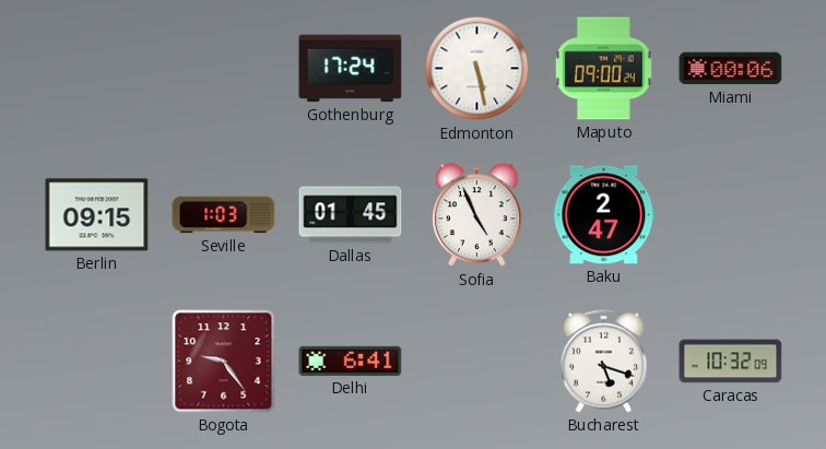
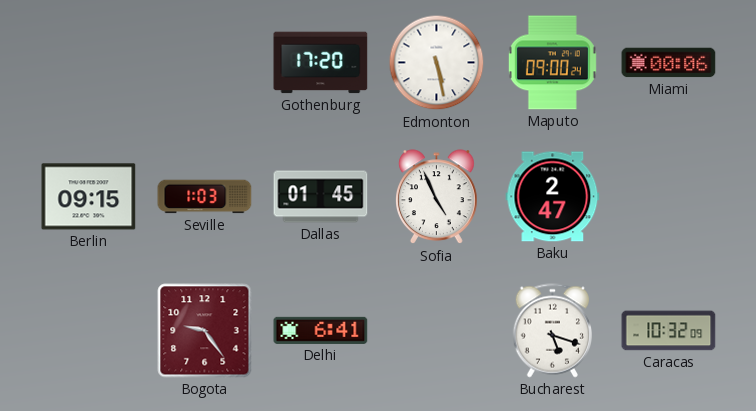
Gothenburg: 17:24 -> 17:20 (321, 63)
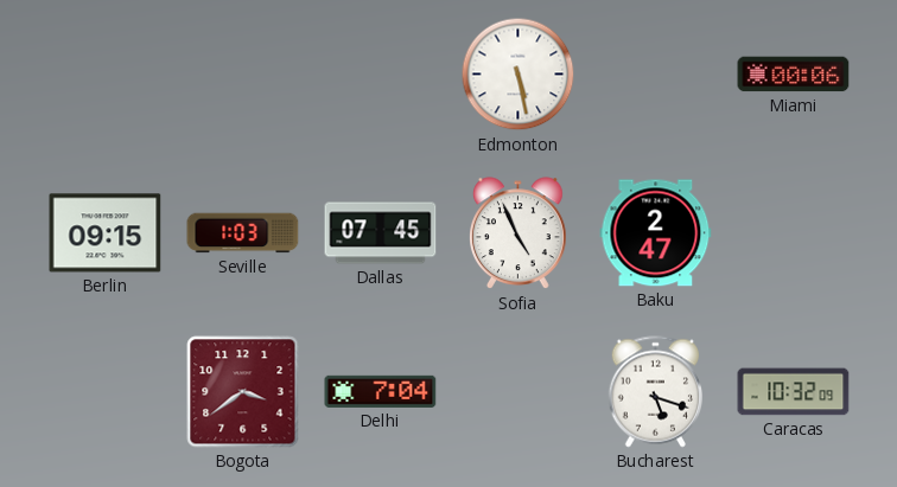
Gothenburg: 17:20 -> none (321, 63)
Maputo: 09:00 -> none (552, 63)
Dallas: 01:45 -> 07:45 (381, 233)
Bogota: 9:24 -> 3:39 (243, 392)
Delhi: 6:41 -> 7:04 (381, 391)
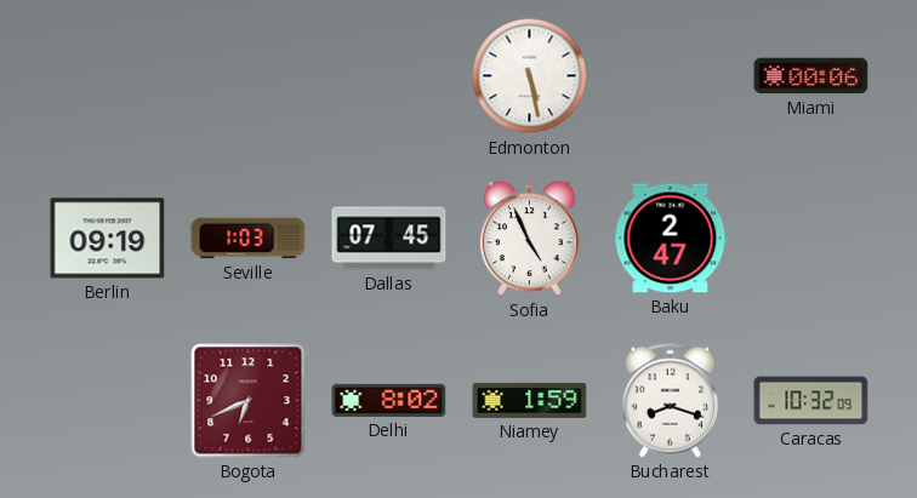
Berlin: 09:15 -> 09:19 (108, 239)
Bogota: 3:39 -> 6:41 (249, 401)
Delhi: 7:04 -> 8:02 (389, 400)
Niamey: none -> 1:59 (530, 400)
Bucharest: 5:18 -> 8:18 (670, 401)
